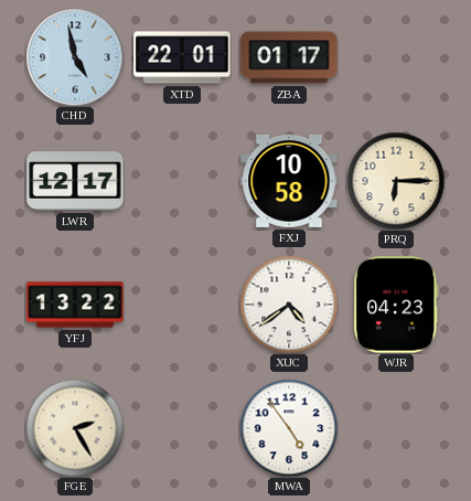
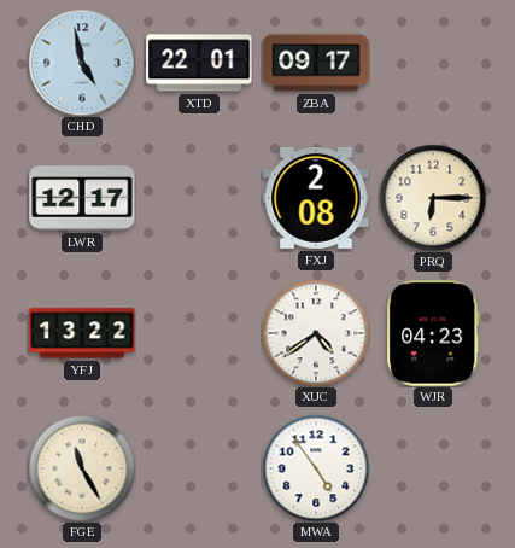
ZBA: 01:17 -> 09:17 (316, 63)
FXJ: 10:58 -> 2:08 (316, 198)
FGE: 2:25 -> 11:25 (82, 468)
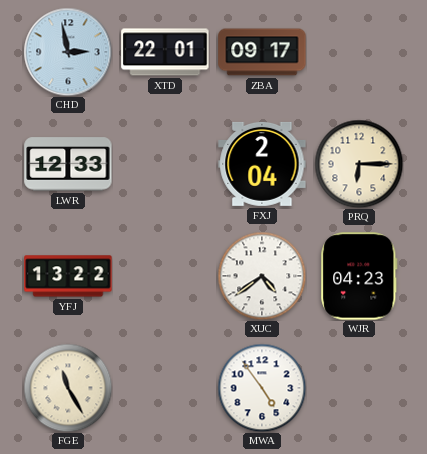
CHD: 4:58 -> 2:58 (68, 52)
LWR: 12:17 -> 12:33 (68, 164)
FXJ: 2:08 -> 2:04 (262, 164)
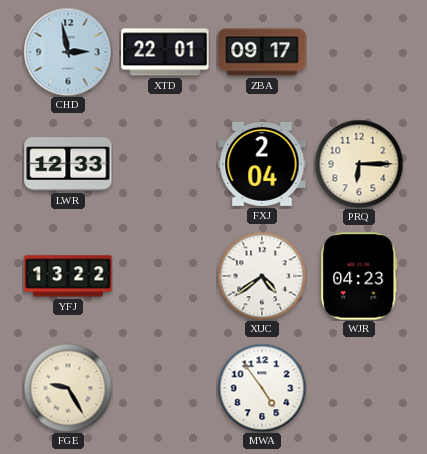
FGE: 11:25 -> 9:25 (68, 388)
